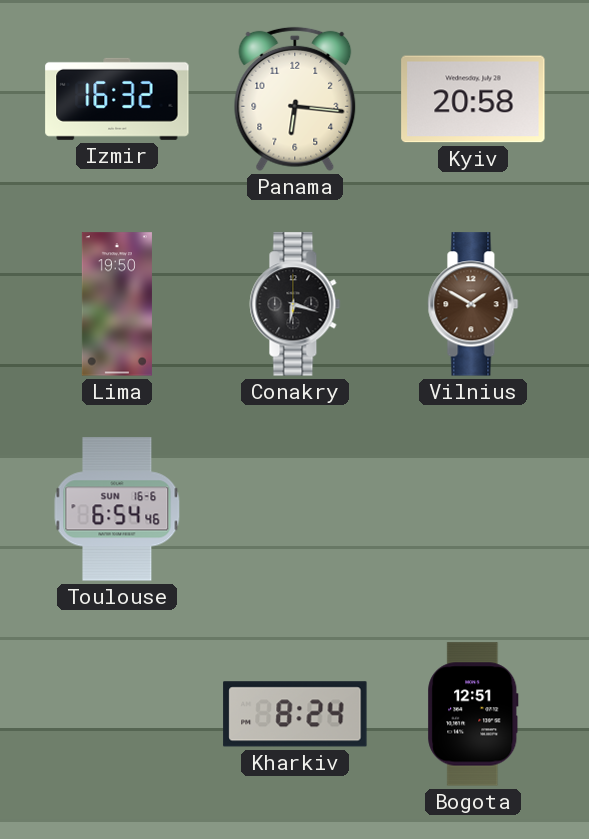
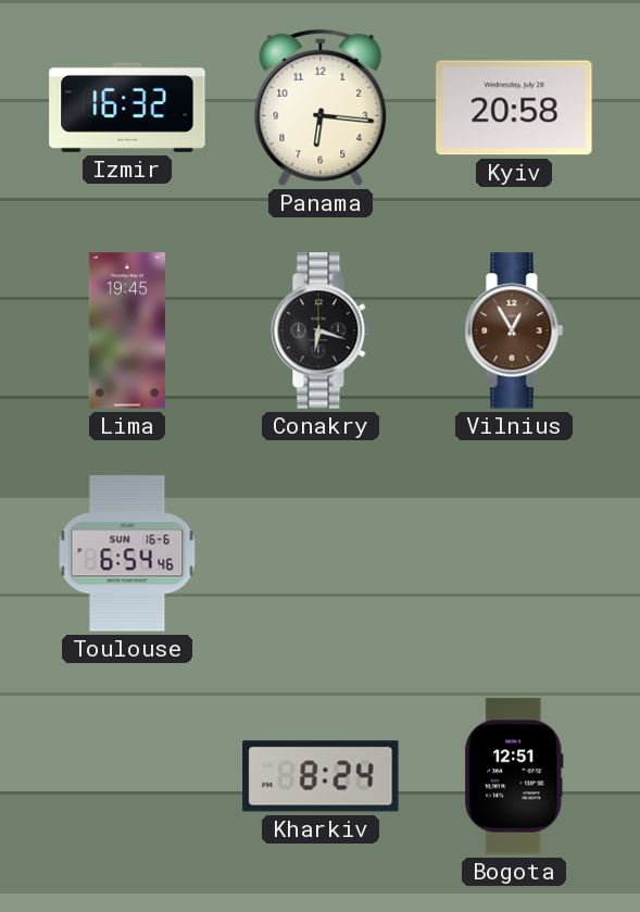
Lima: 19:50 -> 19:45 (127, 330)
Vilnius: 1:50 -> 12:55 (514, 330)
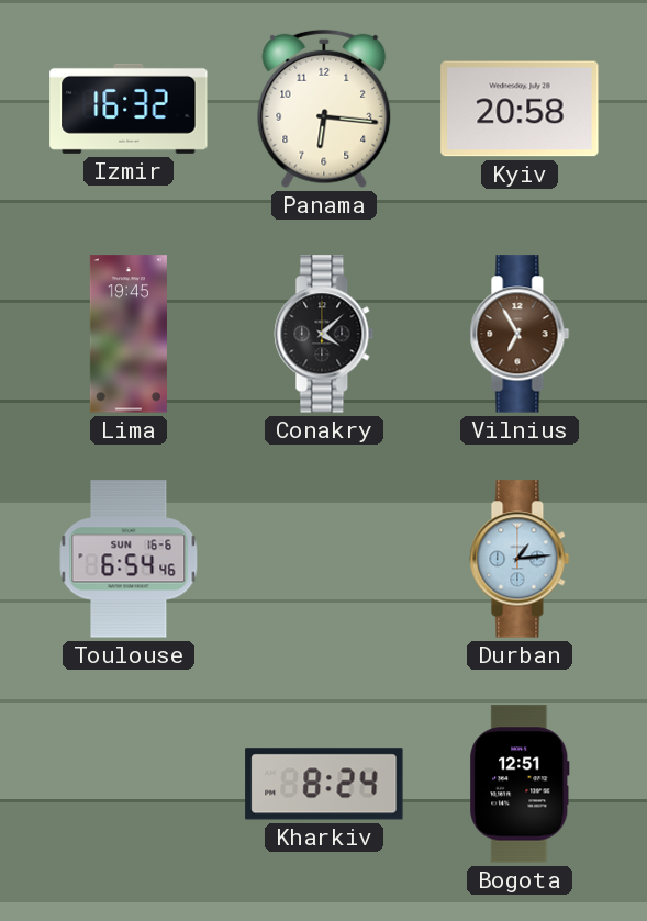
Conakry: 6:18 -> 4:08 (324, 334)
Vilnius: 12:55 -> 6:55 (520, 334)
Durban: none -> 1:14 (520, 559)
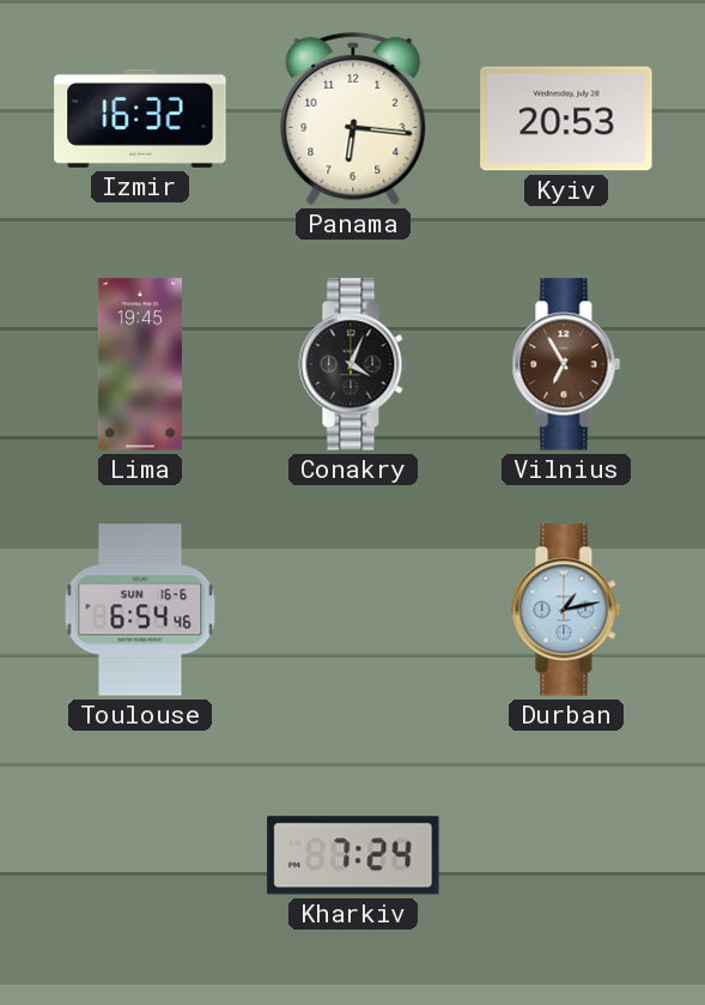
Kyiv: 20:58 -> 20:53 (566, 119)
Conakry: 4:08 -> 4:04 (353, 364)
Durban: 1:14 -> 1:13 (566, 610)
Kharkiv: 8:24 -> 7:24 (353, 855)
Bogota: 12:51 -> none (520, 784)
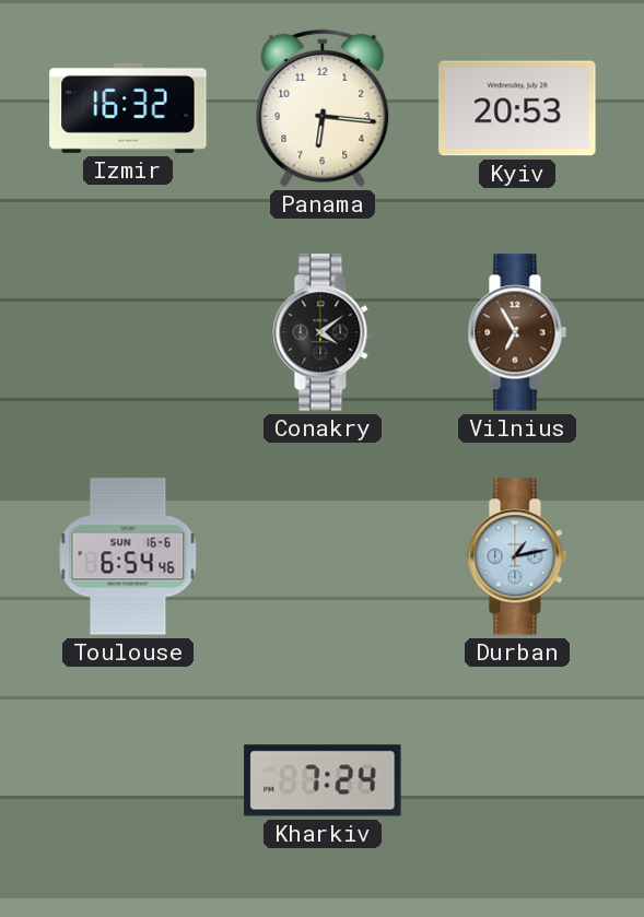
Lima: 19:45 -> none (140, 364)
Conakry: 4:04 -> 4:09 (323, 332)
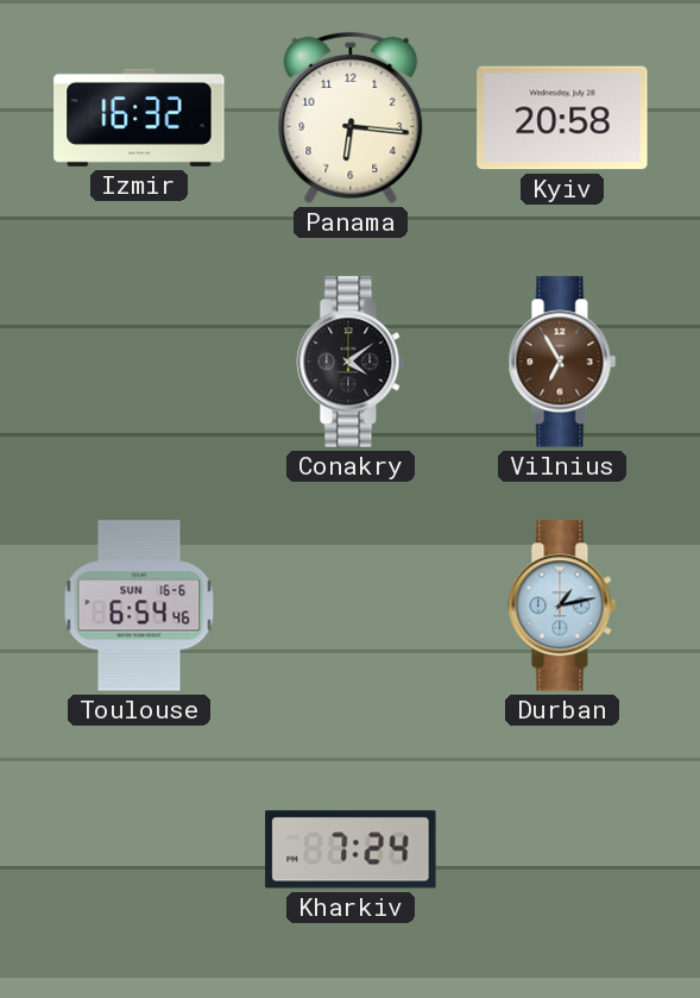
Kyiv: 20:53 -> 20:58 (562, 118)
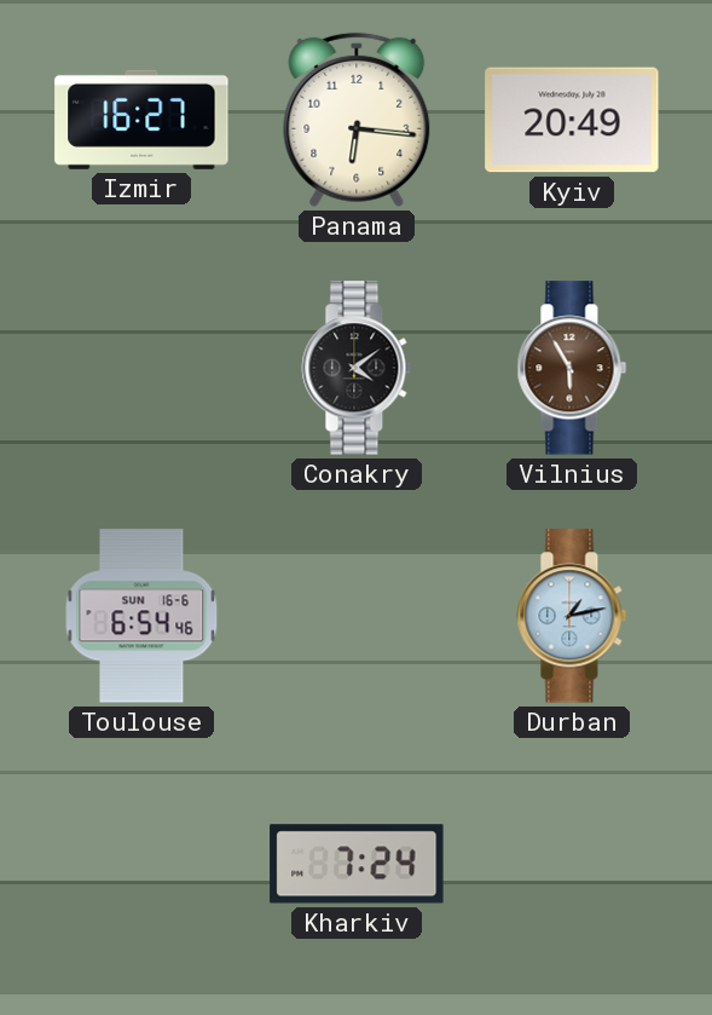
Izmir: 16:32 -> 16:27 (141, 120)
Kyiv: 20:58 -> 20:49 (572, 120)
Vilnius: 6:55 -> 5:55 (572, 368)
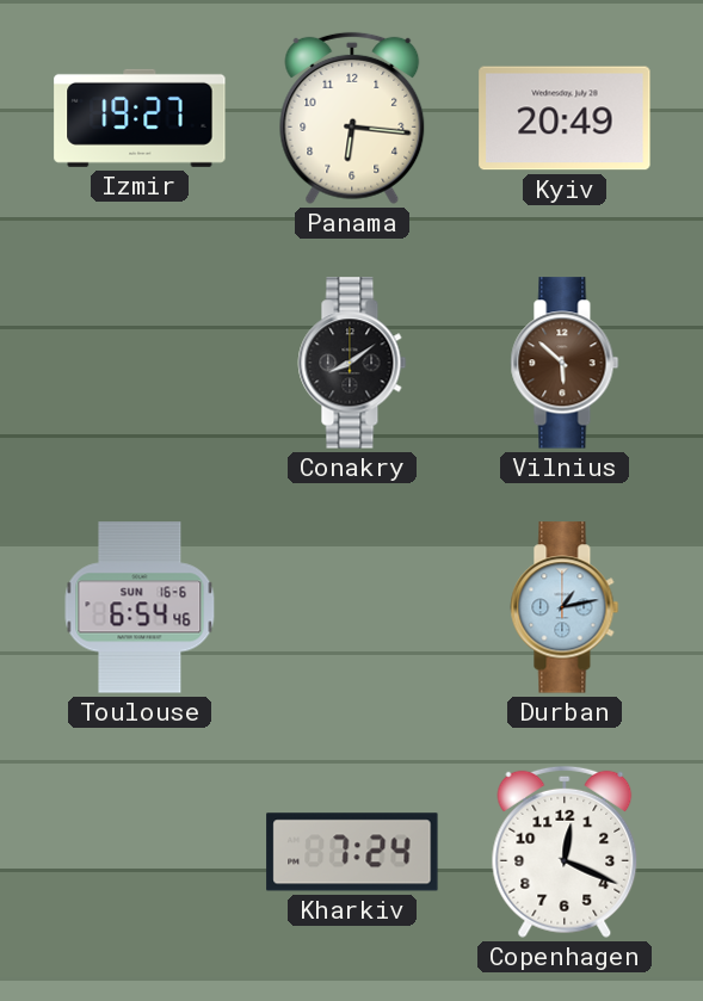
Izmir: 16:27 -> 19:27 (140, 118)
Conakry: 4:09 -> 8:09 (352, 363)
Vilnius: 5:55 -> 5:52 (565, 363)
Copenhagen: none -> 12:19 (565, 852)
